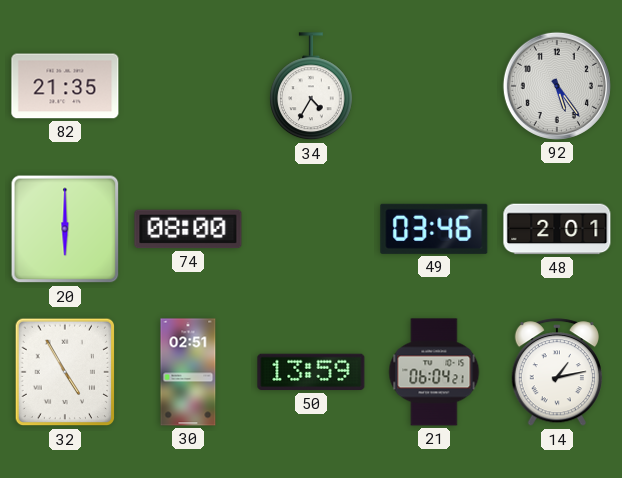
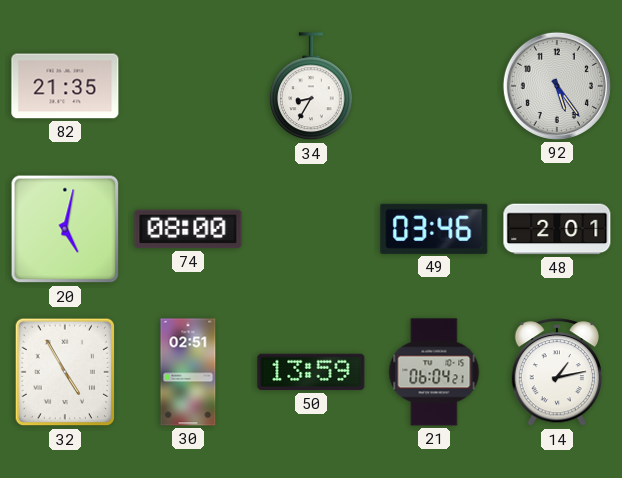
34: 4:35 -> 8:35 (312, 87)
20: 6:00 -> 5:02 (65, 229)
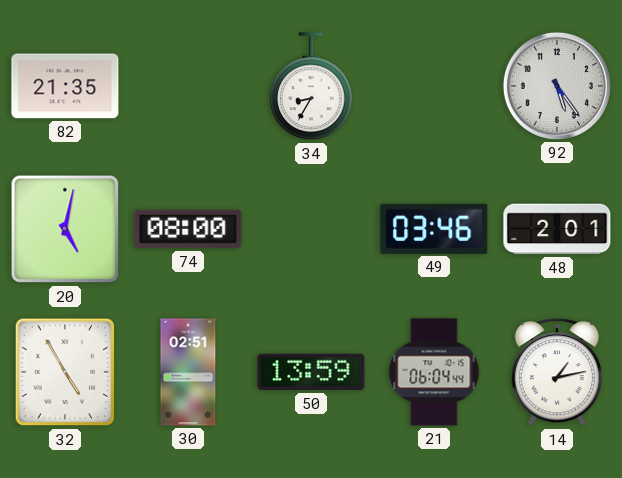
21: 06:04:21 -> 06:04:44 (434, 372)
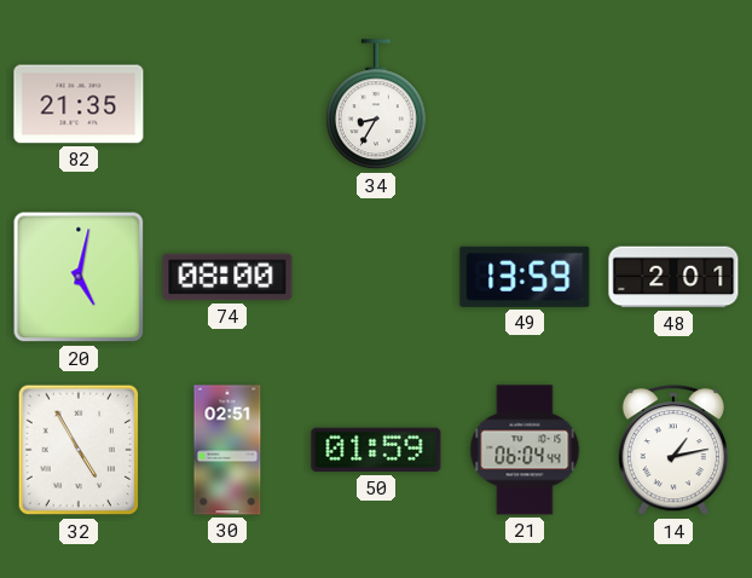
92: 5:24 -> none (557, 86)
49: 03:46 -> 13:59 (525, 277)
50: 13:59 -> 01:59 (376, 450)
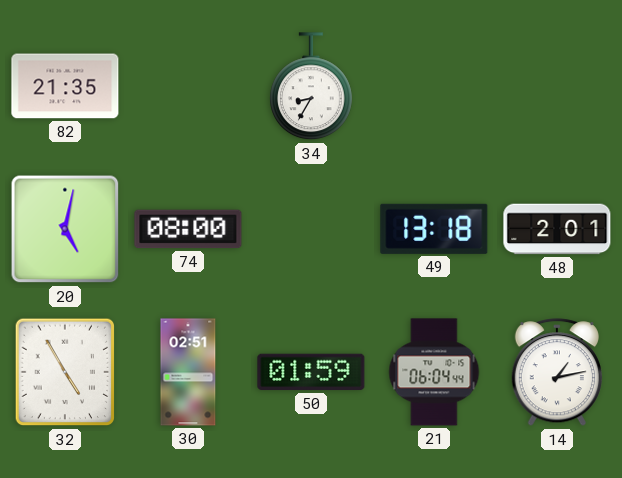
49: 13:59 -> 13:18 (434, 229)
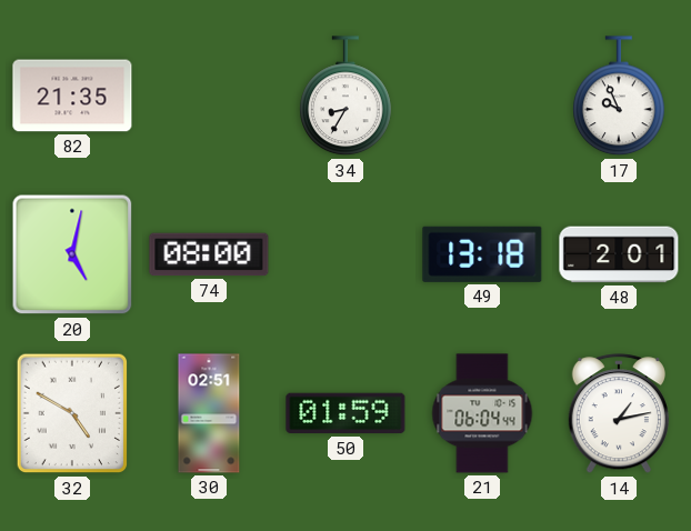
17: none -> 9:56 (620, 97)
32: 4:55 -> 4:50 (71, 413)
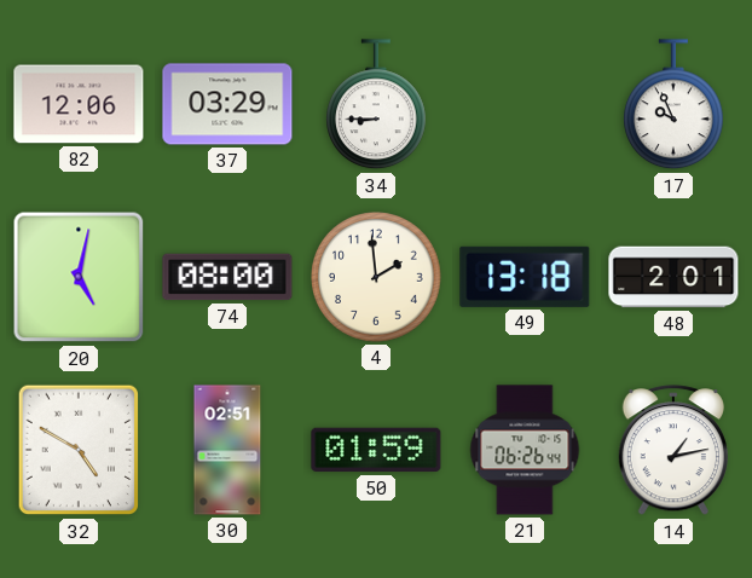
82: 21:35 -> 12:06 (79, 104)
37: none -> 03:29 (227, 104)
34: 8:35 -> 8:45 (377, 105)
4: none -> 1:59 (376, 277)
21: 06:04 -> 06:26 (525, 450)
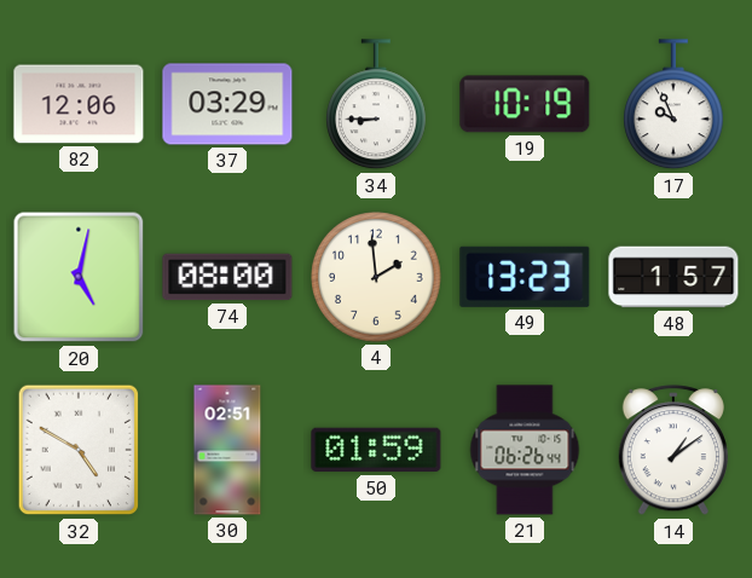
19: none -> 10:19 (525, 104)
49: 13:18 -> 13:23 (525, 277)
48: 2:01 -> 1:57 (673, 277)
14: 1:13 -> 1:09 (673, 451)
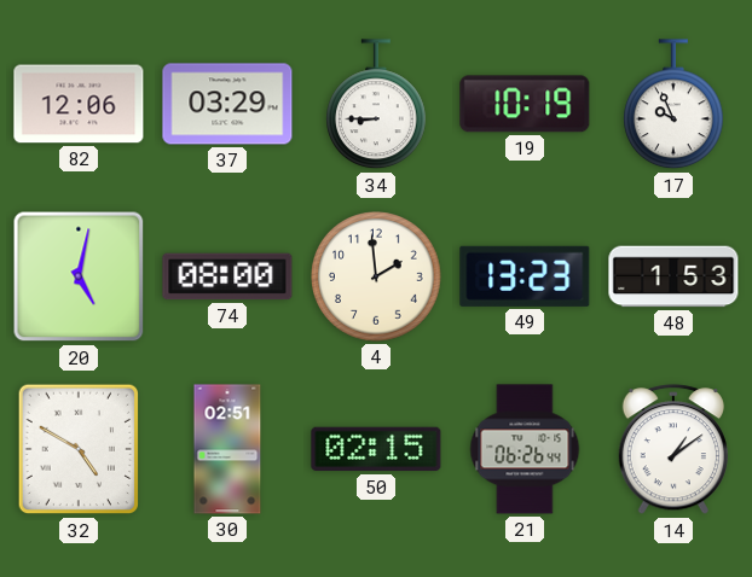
48: 1:57 -> 1:53 (673, 276)
50: 01:59 -> 02:15 (376, 449)
